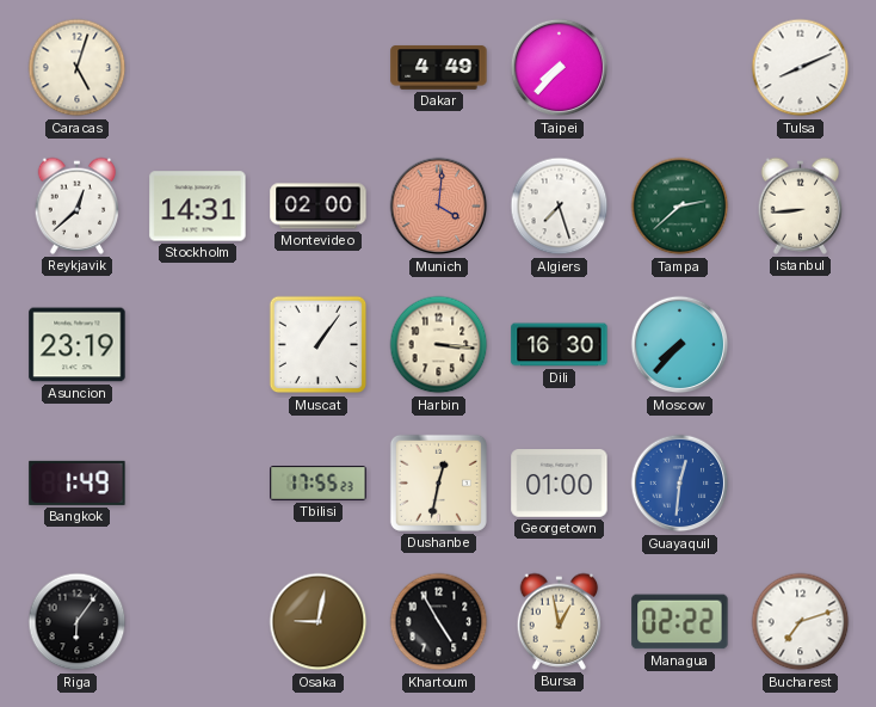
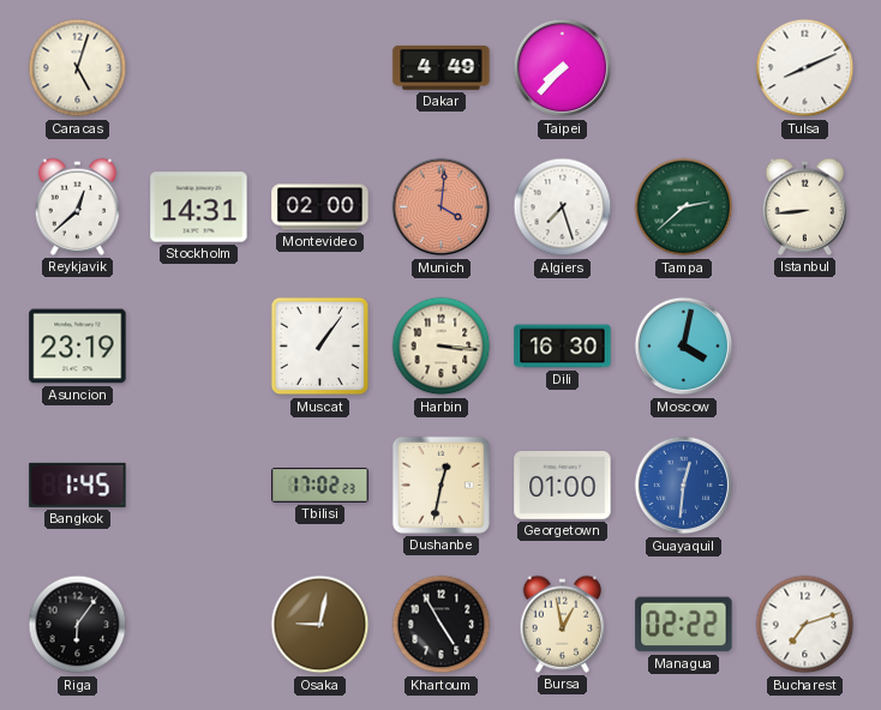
Moscow: 7:37 -> 4:02 (684, 347)
Bangkok: 1:49 -> 1:45 (78, 485)
Tbilisi: 17:55 -> 17:02 (320, 486)
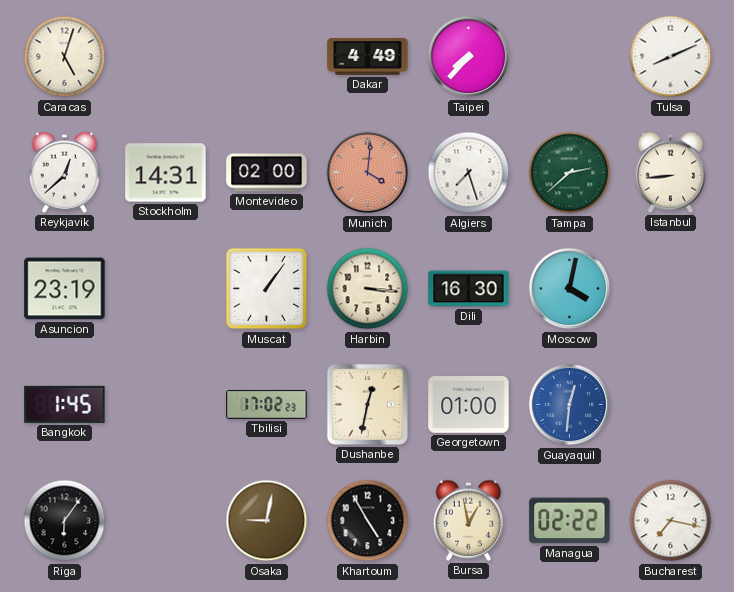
Bucharest: 7:12 -> 7:17 (671, 521)
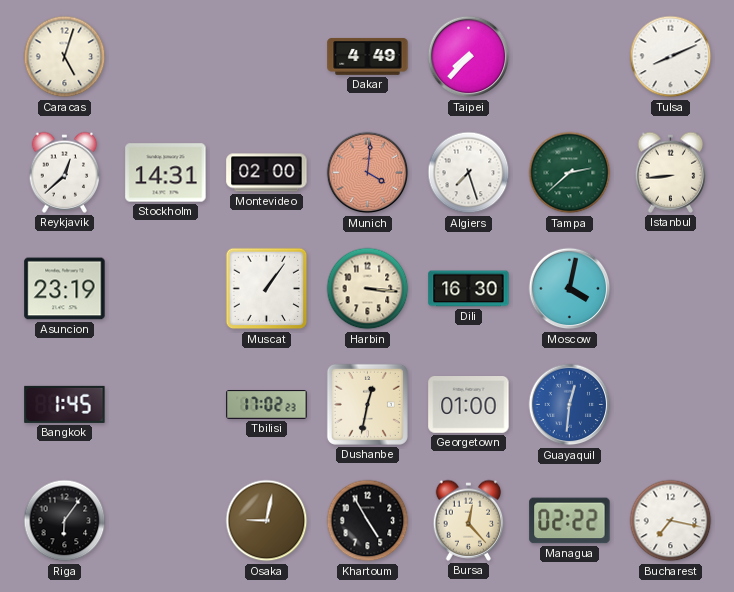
Bursa: 12:58 -> 12:23 (469, 520)
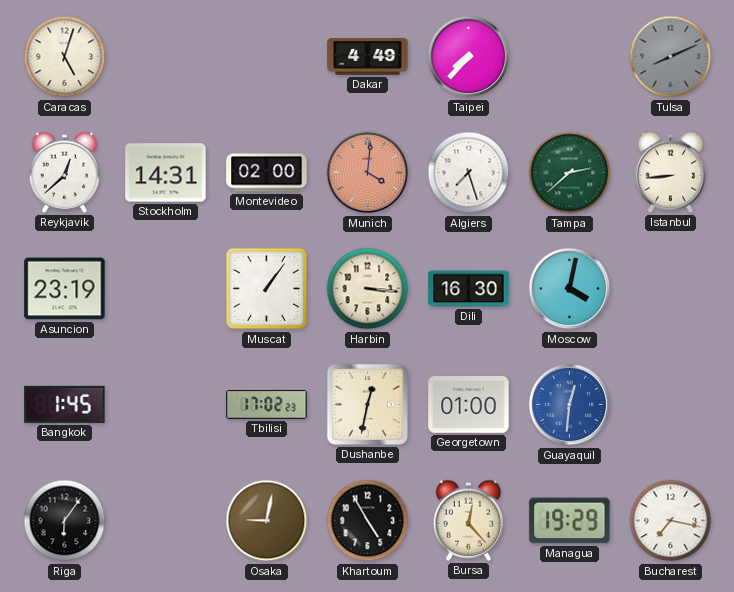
Tulsa dial: white -> grey (671, 57)
Managua: 02:22 -> 19:29 (570, 521)
